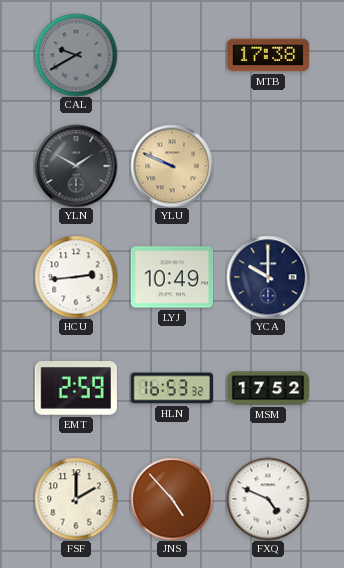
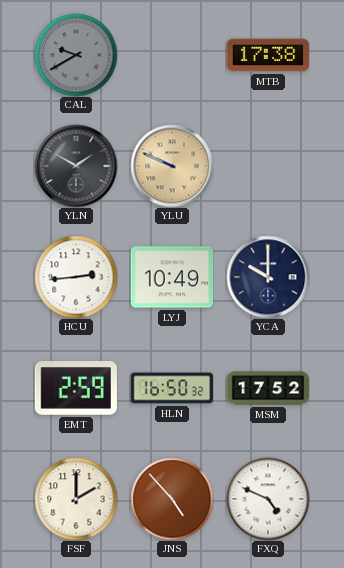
HLN: 16:53 -> 16:50 (172, 388)
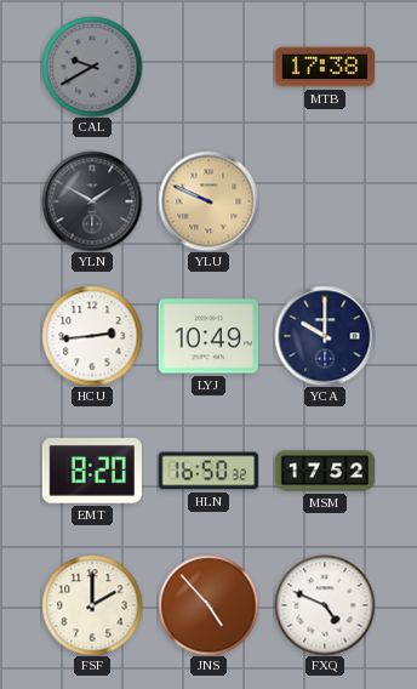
EMT: 2:59 -> 8:20 (91, 472)
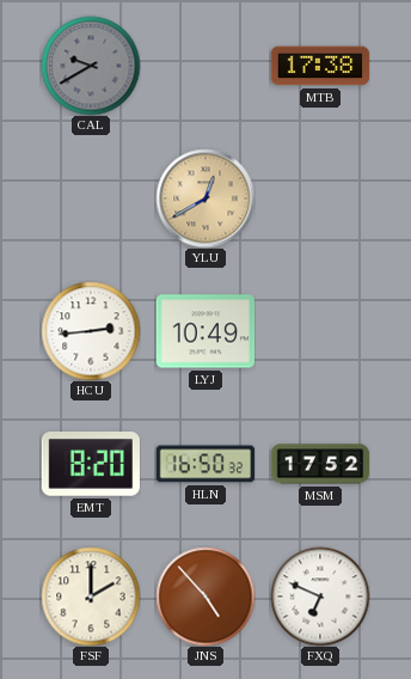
YLN: 1:50 -> none (92, 201)
YLU: 9:49 -> 12:40 (205, 198)
YCA: 10:00 -> none (325, 336)
FXQ: 4:49 -> 6:49 (320, 597)
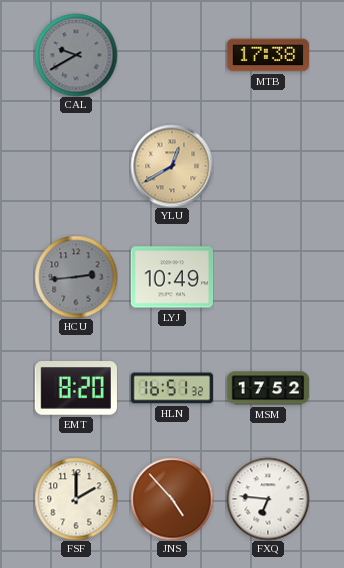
HCU dial: white -> grey (76, 277)
HLN: 16:50 -> 16:51 (172, 388)
FXQ: 6:49 -> 6:46 (268, 499)
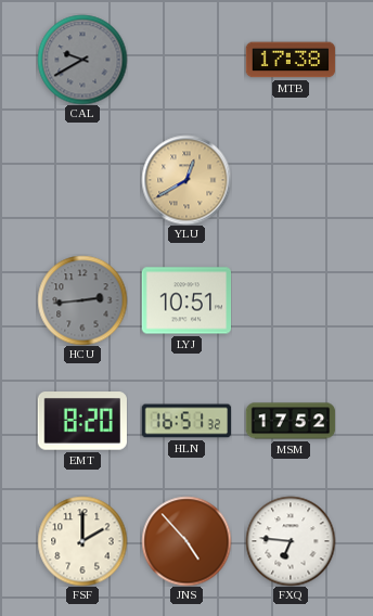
LYJ: 10:49 -> 10:51 (186, 300)
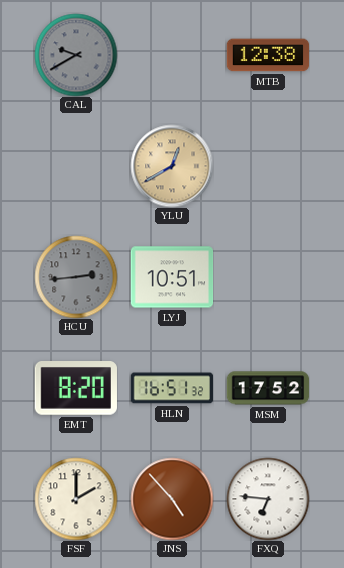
MTB: 17:38 -> 12:38 (268, 55)
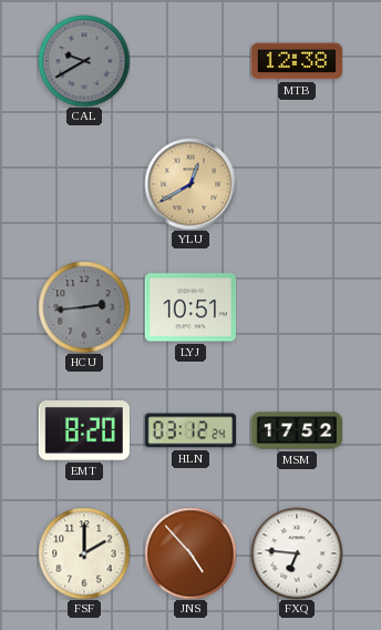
HLN: 16:51 -> 03:12 (190, 430)
